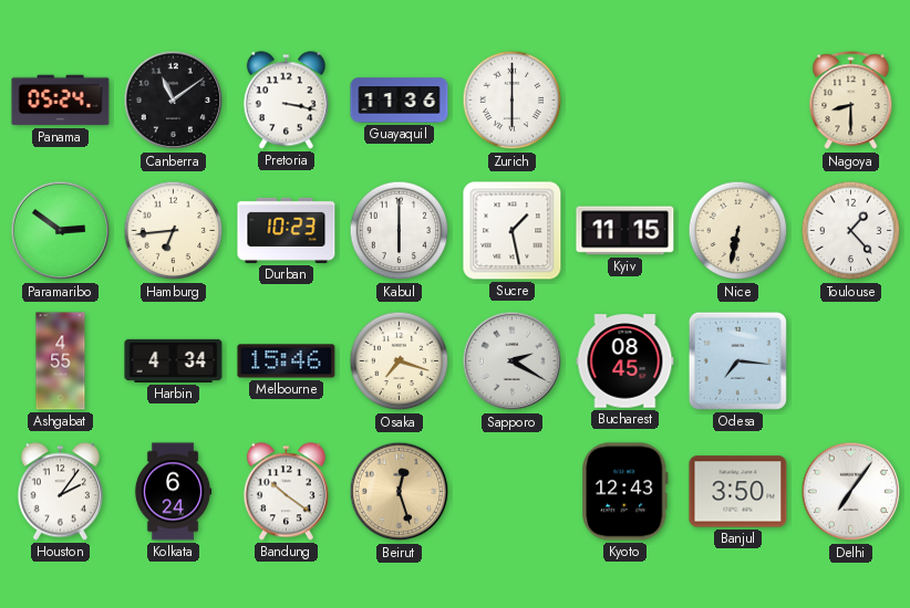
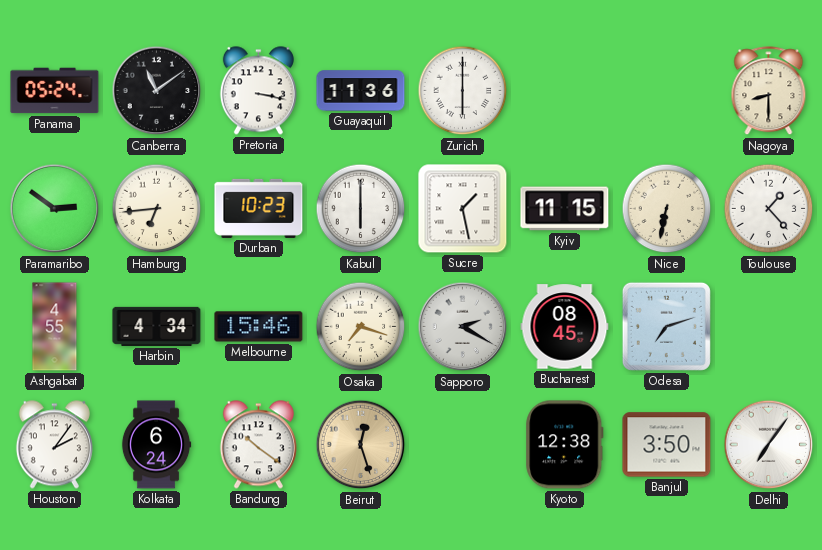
Odesa: 7:16 -> 7:12 (666, 326)
Kyoto: 12:43 -> 12:38 (565, 445)
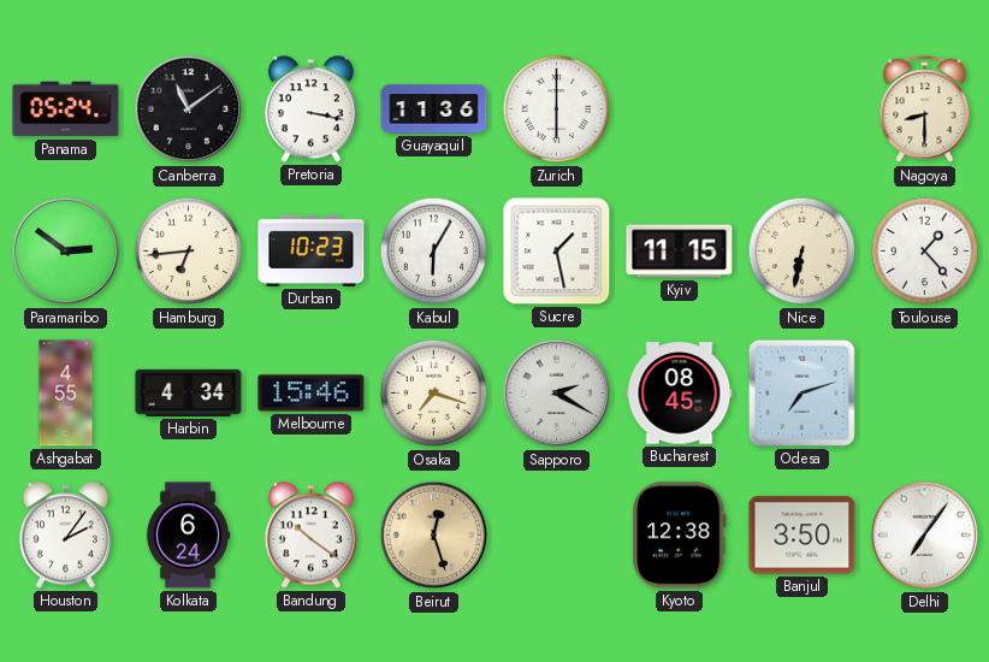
Kabul: 6:00 -> 6:05 (434, 252)
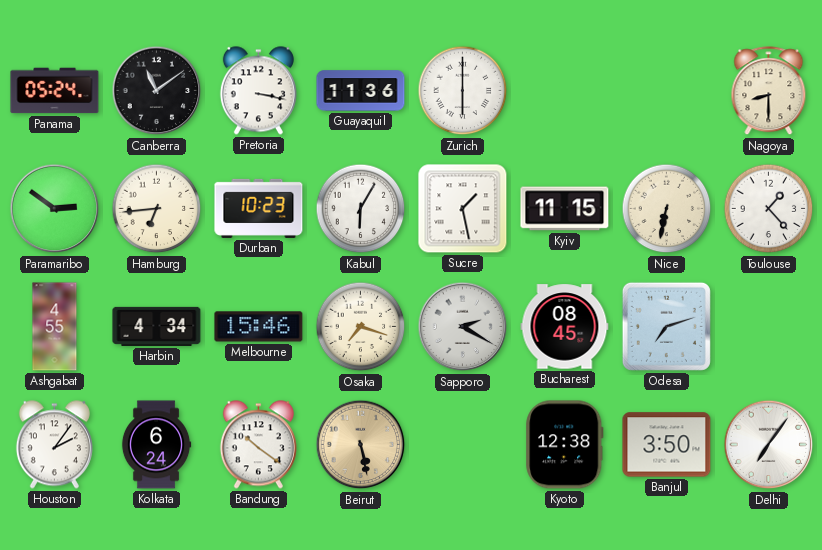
Beirut: 12:27 -> 5:28 (361, 445)
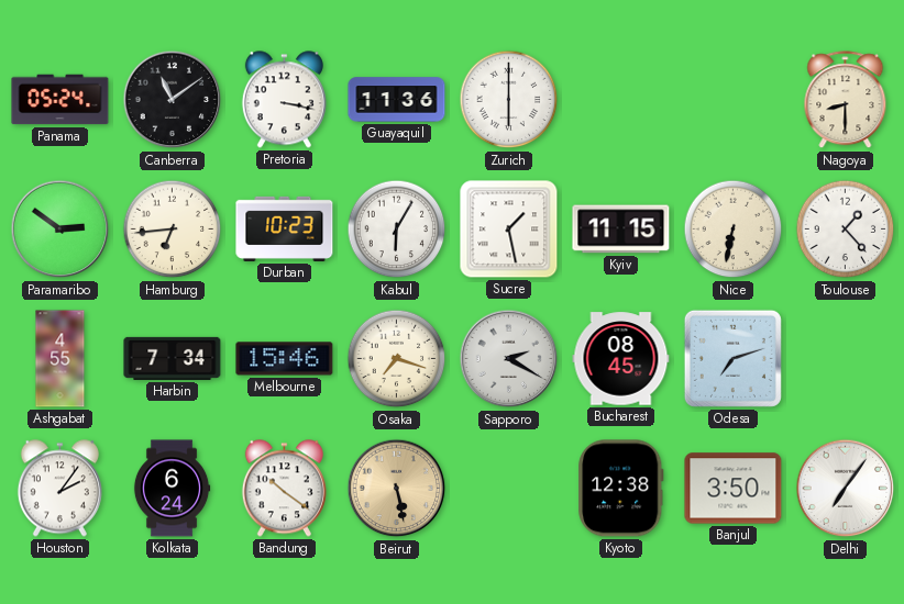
Harbin: 4:34 -> 7:34 (173, 358)
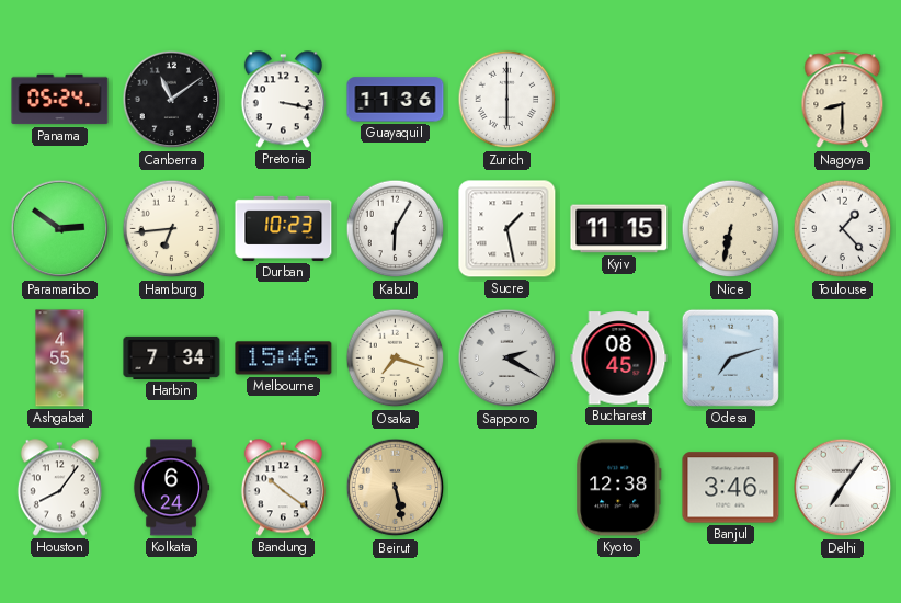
Houston: 2:06 -> 8:06 (59, 488)
Banjul: 3:50 -> 3:46 (731, 488)
